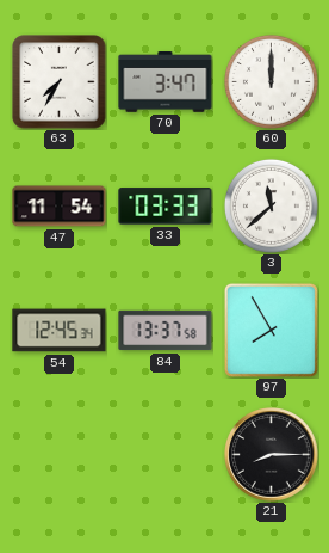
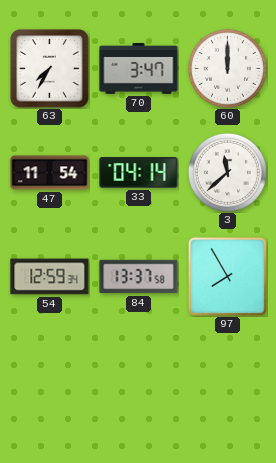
33: 03:33 -> 04:14 (139, 173)
54: 12:45 -> 12:59 (50, 277)
21: 8:15 -> none (272, 455)
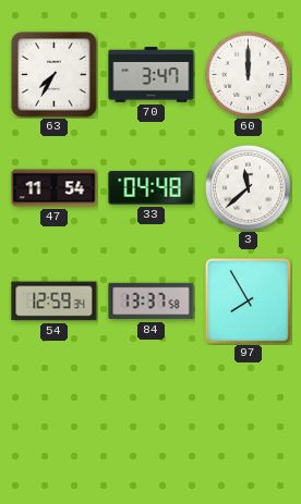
33: 04:14 -> 04:48 (152, 188)
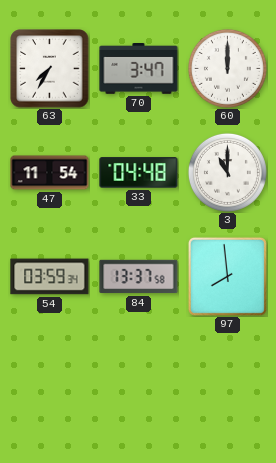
3: 11:38 -> 11:00 (227, 172)
54: 12:59 -> 03:59 (50, 277)
97: 7:55 -> 7:59 (227, 276)
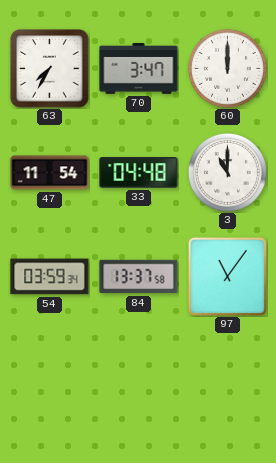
97: 7:59 -> 11:06 (227, 276)
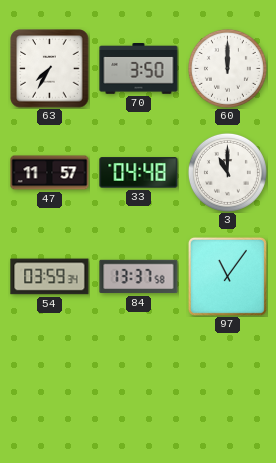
70: 3:47 -> 3:50 (139, 69)
47: 11:54 -> 11:57 (50, 173)
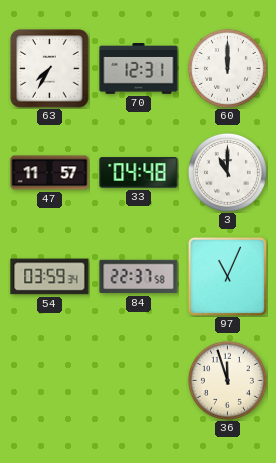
70: 3:50 -> 12:31 (139, 69)
84: 13:37 -> 22:37 (139, 277)
97: 11:06 -> 11:04 (227, 276)
36: none -> 11:57 (227, 380)
